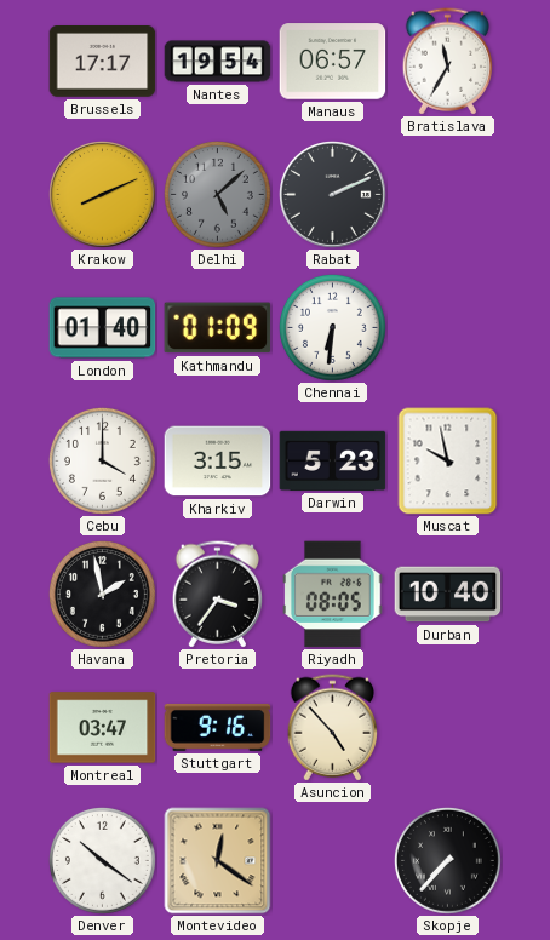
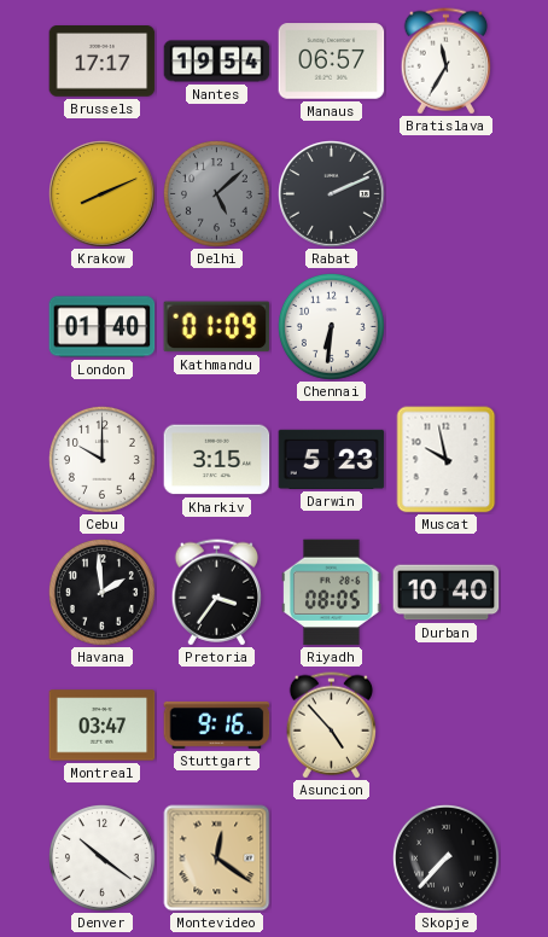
Cebu: 4:00 -> 10:00 (101, 459)
Havana: 1:58 -> 1:59 (101, 592)
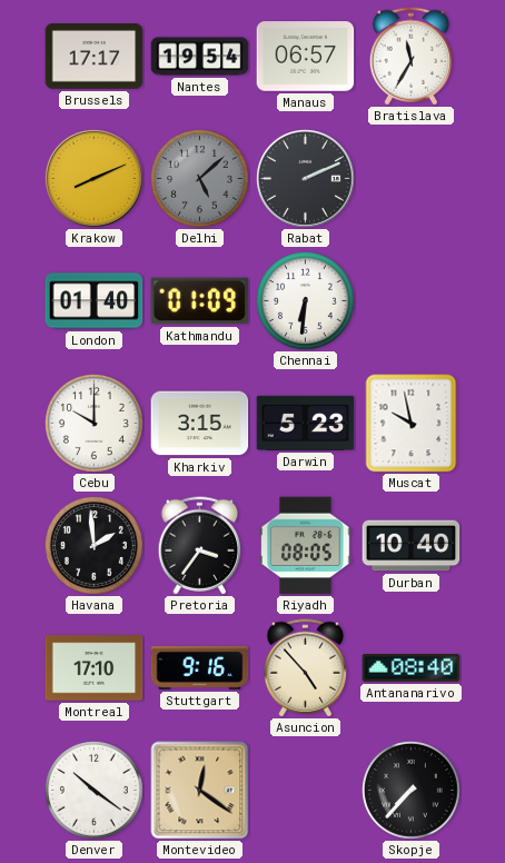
Montreal: 03:47 -> 17:10 (95, 668)
Antananarivo: none -> 08:40 (412, 668)
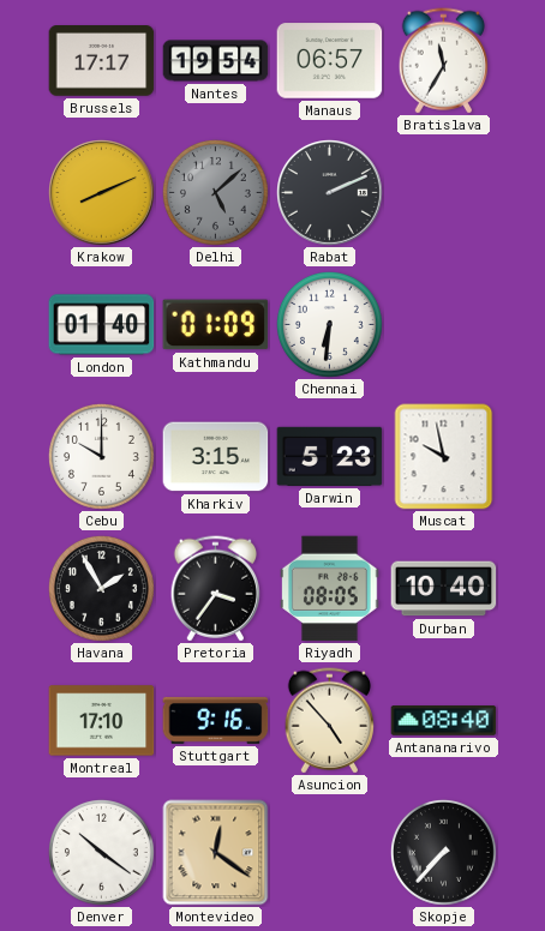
Havana: 1:59 -> 1:55 (101, 588)
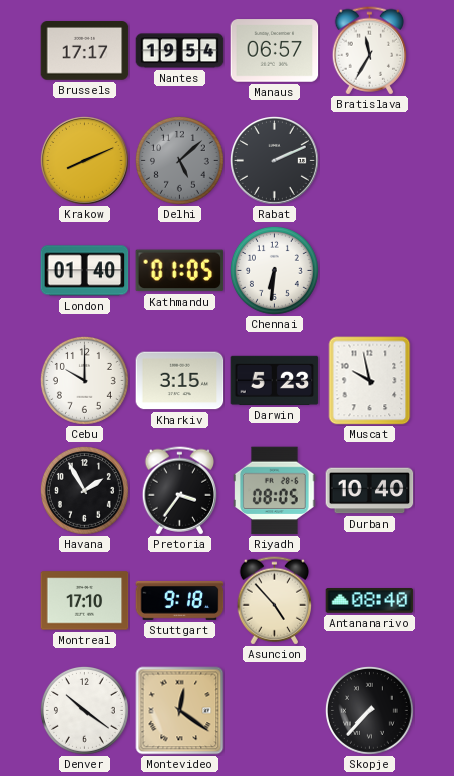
Kathmandu: 01:09 -> 01:05 (180, 271)
Stuttgart: 9:16 -> 9:18 (180, 600)
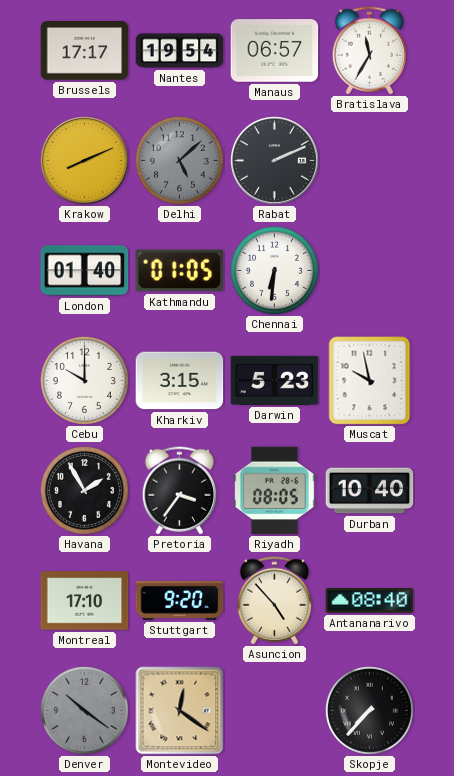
Stuttgart: 9:18 -> 9:20 (180, 600)
Denver dial: white -> grey (84, 710)
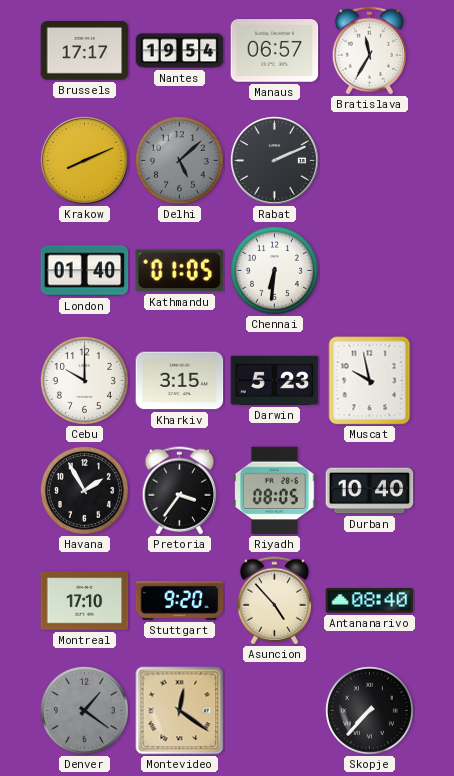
Denver: 10:21 -> 1:21 (84, 710)
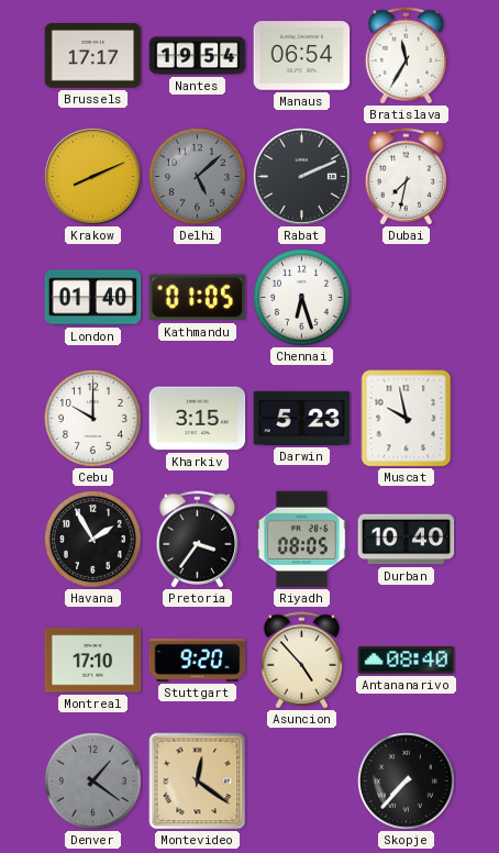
Manaus: 06:57 -> 06:54 (302, 56)
Dubai: none -> 7:32 (406, 177)
Chennai: 6:31 -> 6:27 (301, 297)
